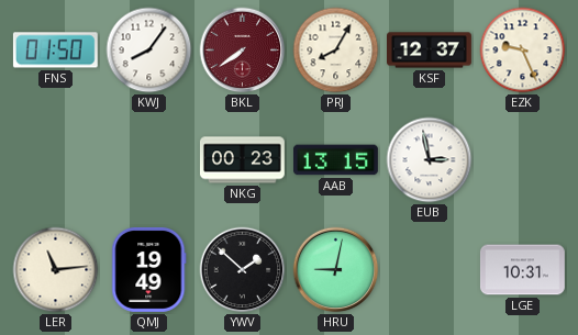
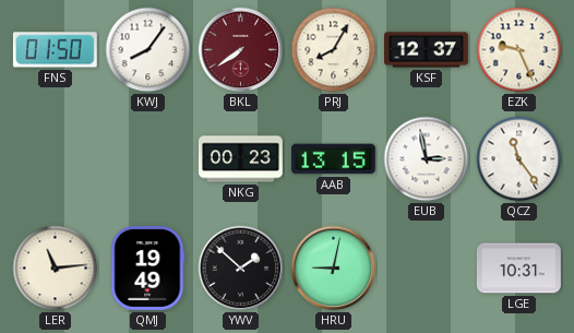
QCZ: none -> 11:24 (519, 159)
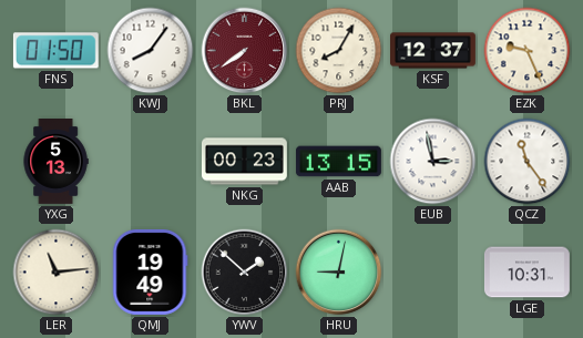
YXG: none -> 5:13 (55, 162)
